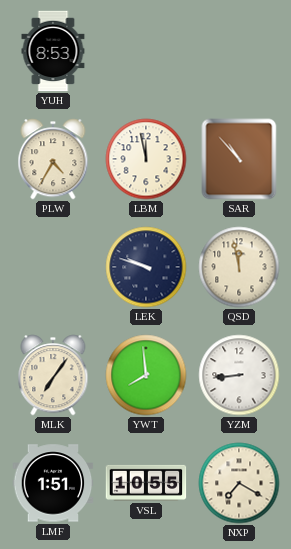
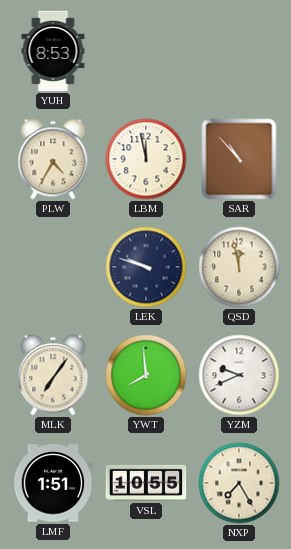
YZM: 8:44 -> 9:41 (239, 375)
NXP: 7:20 -> 7:25 (239, 483)
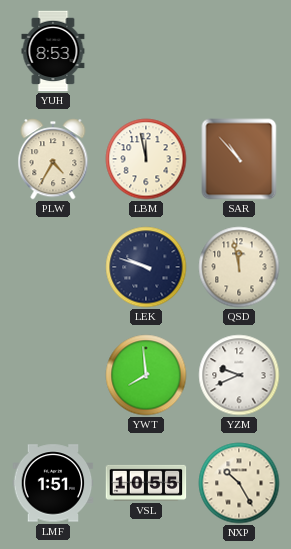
MLK: 7:06 -> none (53, 375)
NXP: 7:25 -> 10:25 (239, 483)
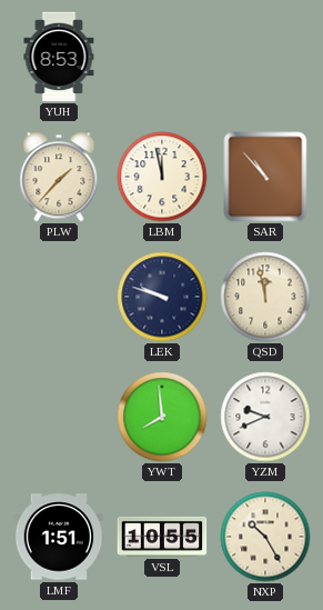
PLW: 4:35 -> 1:37 (59, 177)
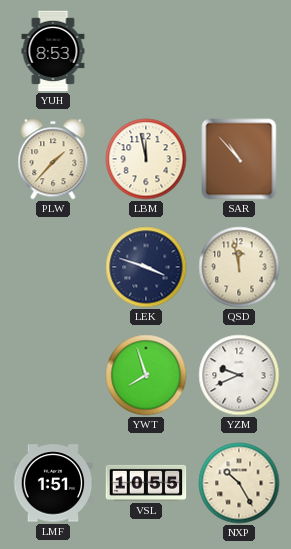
LEK: 9:48 -> 3:48 (146, 267)
YWT: 7:59 -> 7:57 (146, 375)
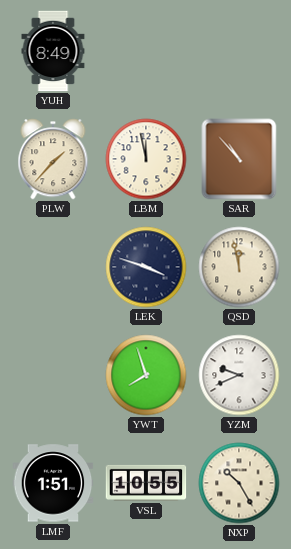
YUH: 8:53 -> 8:49 (53, 51)
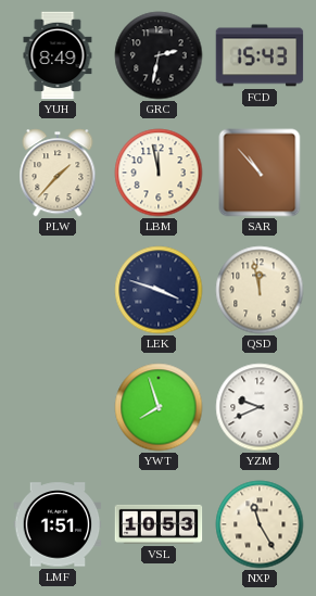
GRC: none -> 2:32 (159, 55)
FCD: none -> 15:43 (260, 55)
VSL: 10:55 -> 10:53 (159, 524)
NXP: 10:25 -> 11:25 (260, 524)
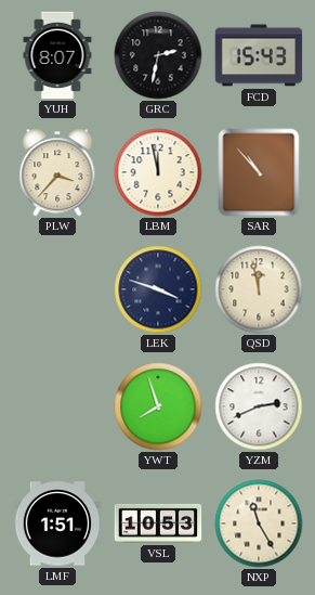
YUH: 8:49 -> 8:07 (57, 55)
PLW: 1:37 -> 3:37 (57, 172)
YZM: 9:41 -> 2:41 (259, 406)
